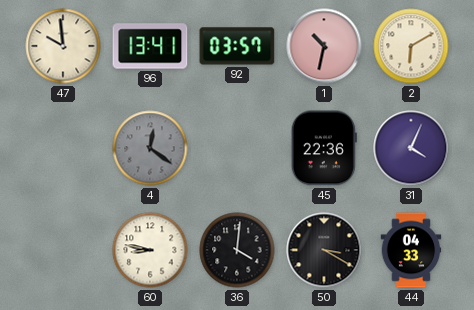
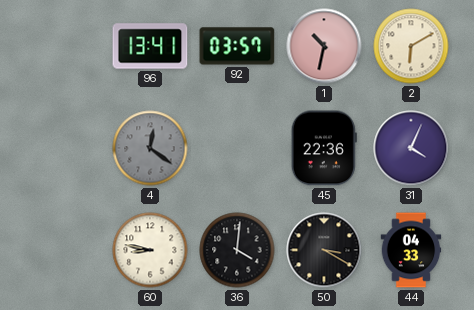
47: 9:59 -> none (63, 46)
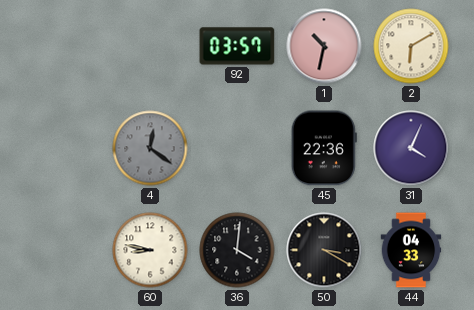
96: 13:41 -> none (150, 46)
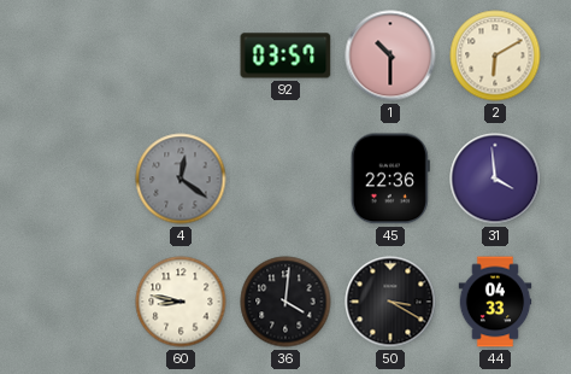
1: 10:32 -> 10:30 (390, 55)
31: 4:04 -> 3:59 (495, 179)
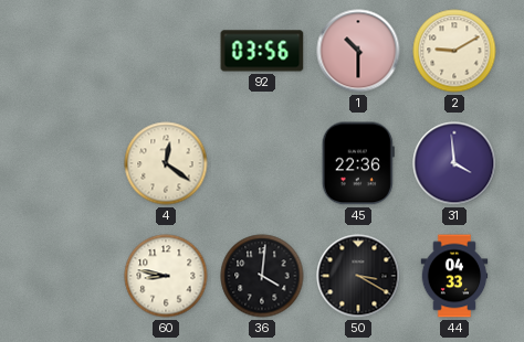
92: 03:57 -> 03:56 (262, 51)
2: 6:10 -> 9:10 (454, 51)
4 dial: grey -> cream (166, 163)
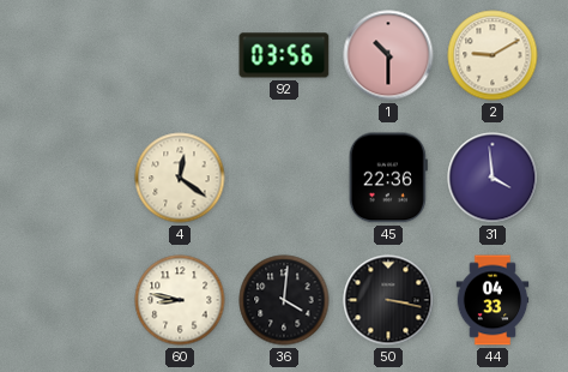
50: 3:20 -> 3:17 (388, 300)
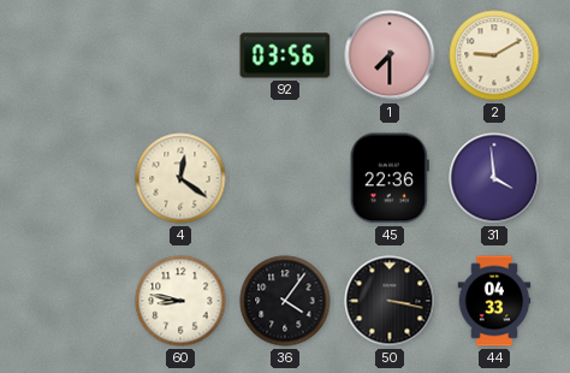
1: 10:30 -> 7:30 (390, 55)
36: 4:01 -> 4:06 (285, 301)
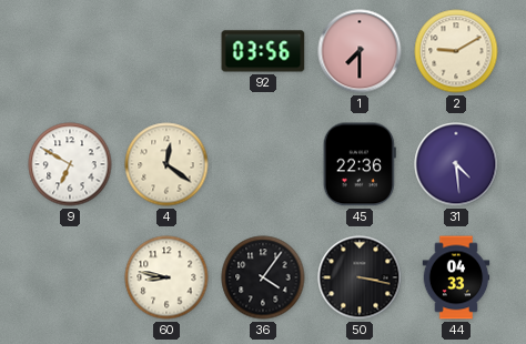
9: none -> 6:50 (70, 164)
31: 3:59 -> 4:29 (456, 164)
